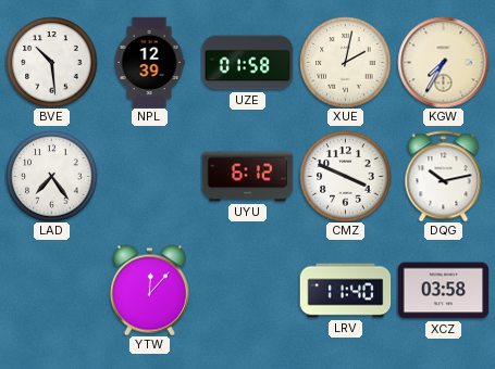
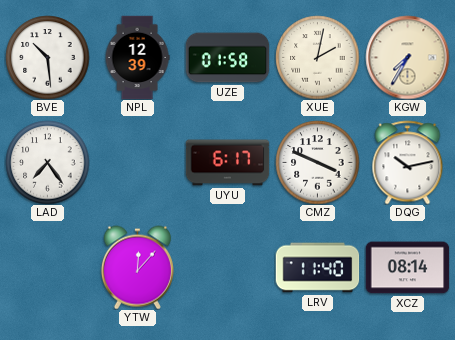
UYU: 6:12 -> 6:17 (227, 163)
XCZ: 03:58 -> 08:14 (407, 268)
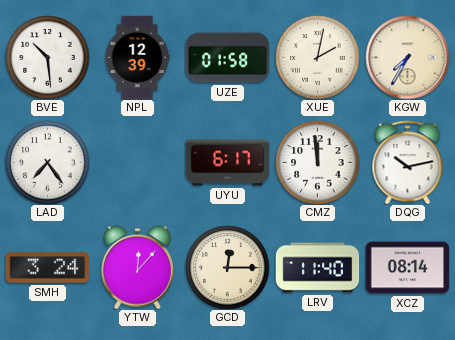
CMZ: 3:49 -> 11:59 (317, 162)
SMH: none -> 3:24 (47, 268)
GCD: none -> 12:15 (227, 267)
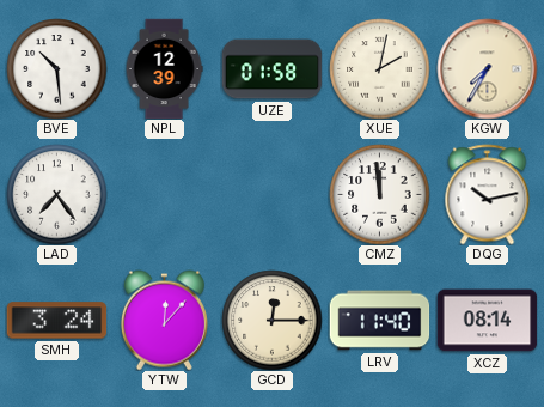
UYU: 6:17 -> none (227, 163)
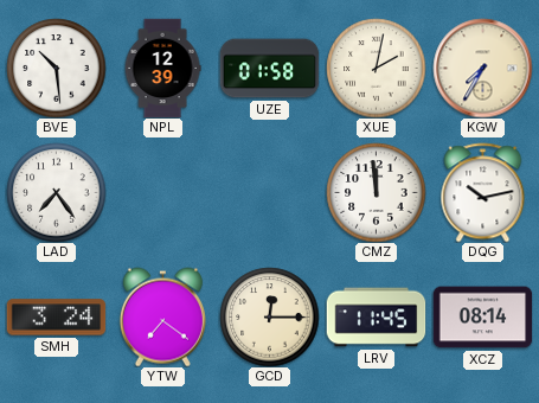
YTW: 12:07 -> 7:21 (162, 316)
LRV: 11:40 -> 11:45 (376, 318)
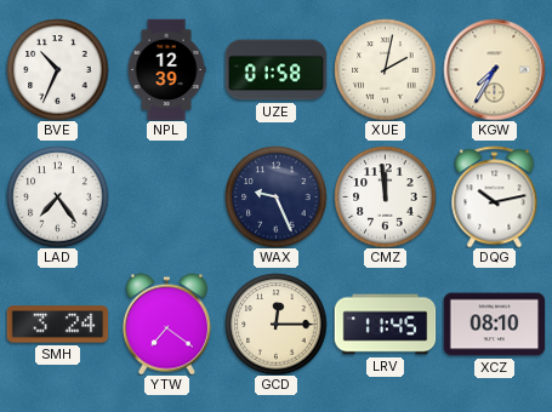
BVE: 10:29 -> 10:34 (57, 69)
WAX: none -> 9:26 (275, 196)
XCZ: 08:14 -> 08:10 (494, 325)
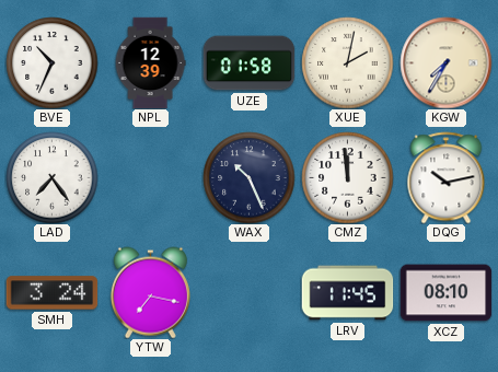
WAX: 9:26 -> 10:26 (248, 177)
YTW: 7:21 -> 7:17 (150, 292)
GCD: 12:15 -> none (275, 324)
